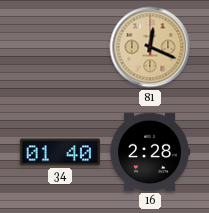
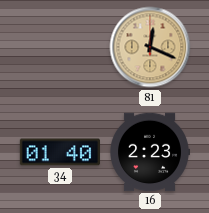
16: 2:28 -> 2:23 (150, 152)
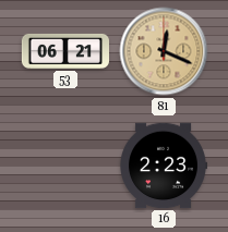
53: none -> 06:21 (64, 51)
34: 01:40 -> none (60, 152)
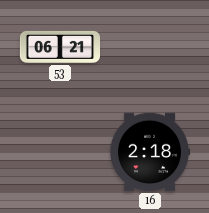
81: 12:19 -> none (164, 51)
16: 2:23 -> 2:18 (150, 152)
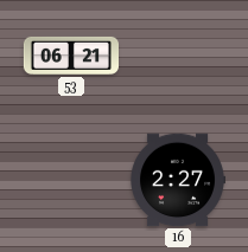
16: 2:18 -> 2:27 (178, 180)
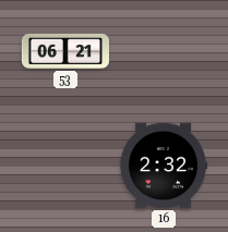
16: 2:27 -> 2:32 (164, 166)
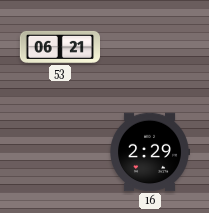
16: 2:32 -> 2:29 (150, 152)
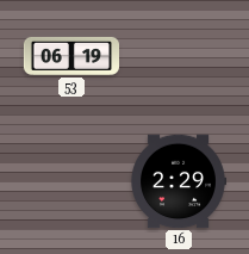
53: 06:21 -> 06:19 (70, 56)
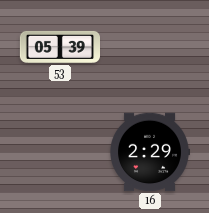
53: 06:19 -> 05:39 (59, 47)
